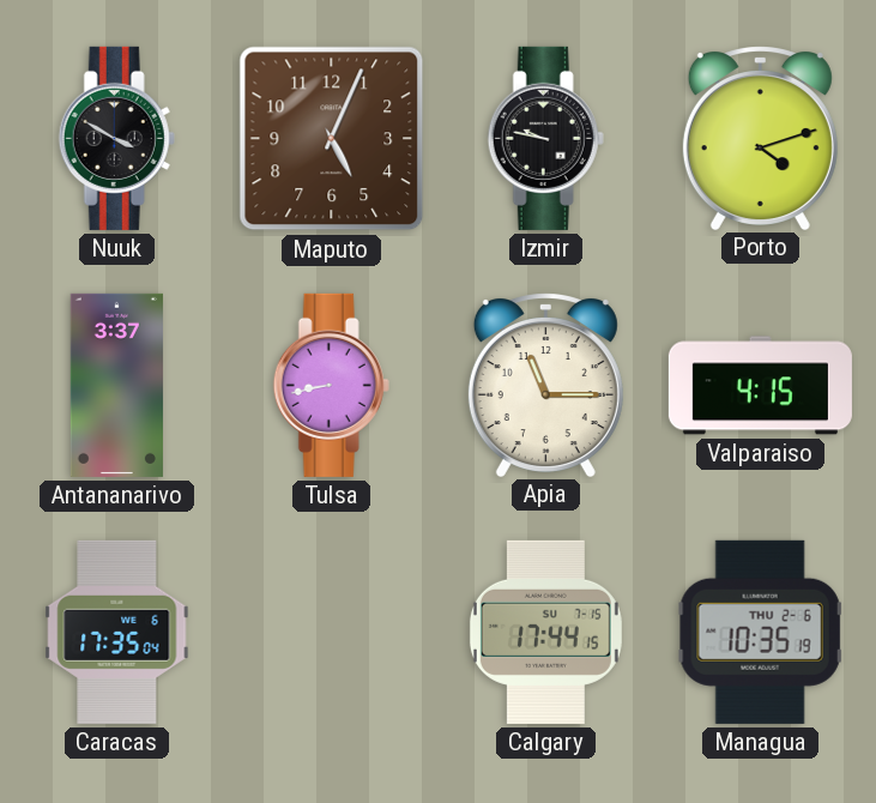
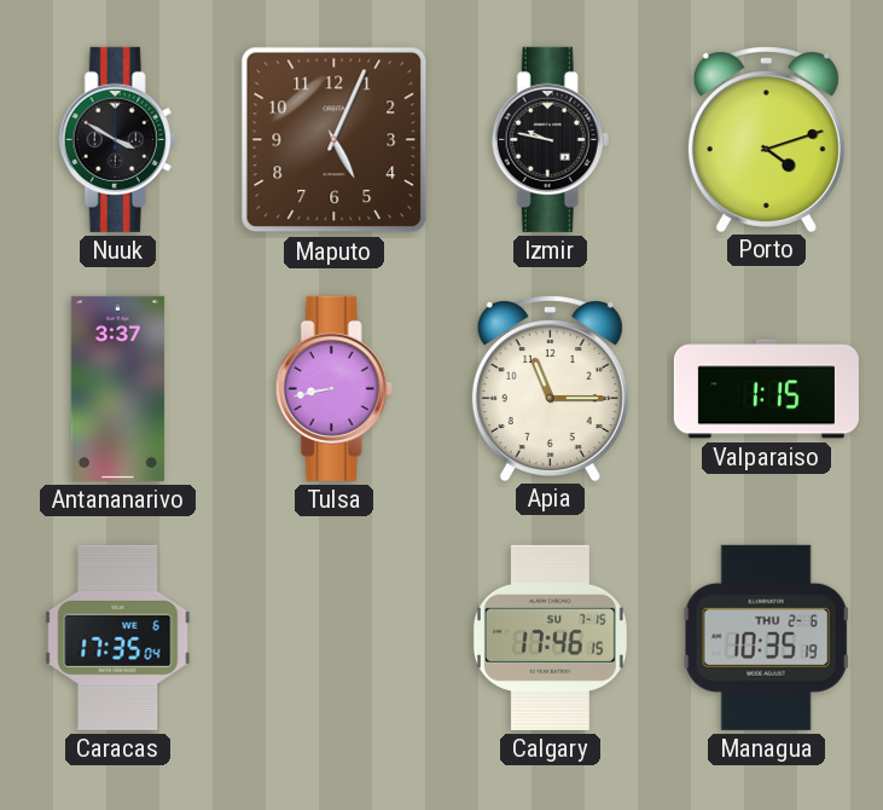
Valparaiso: 4:15 -> 1:15 (766, 389)
Calgary: 17:44 -> 17:46 (550, 637)
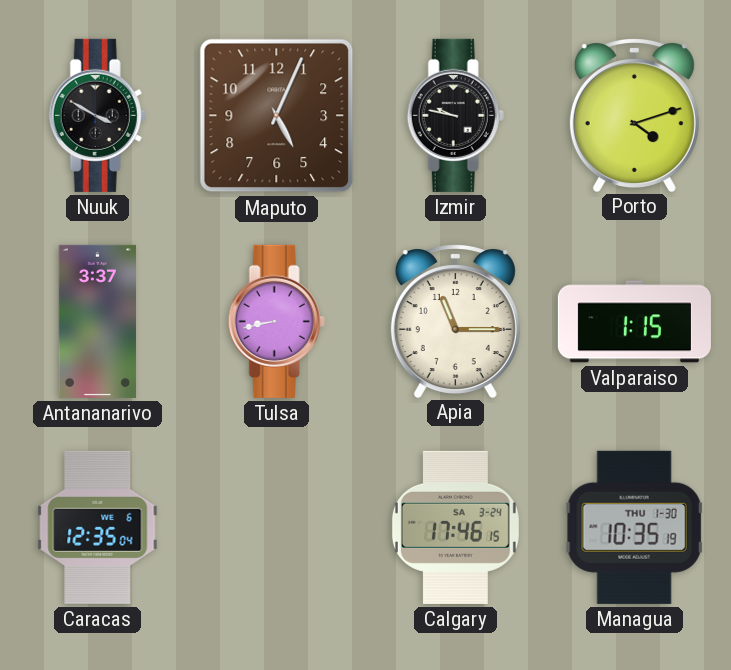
Caracas: 17:35 -> 12:35 (98, 527)
Calgary date: SU 7-15 -> SA 3-24 (455, 527)
Managua date: THU 2-6 -> THU 1-30 (635, 527)
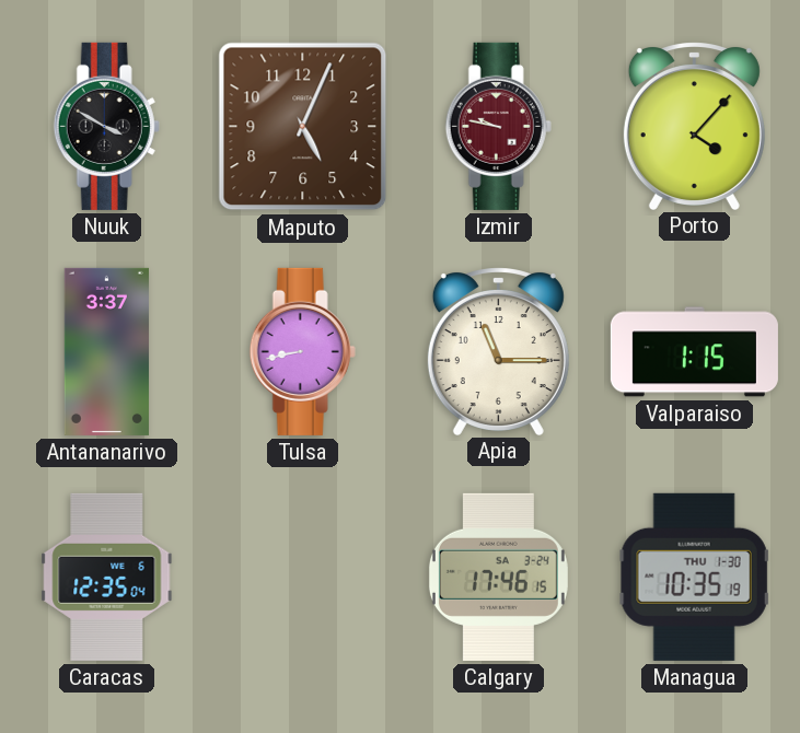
Izmir dial: black -> burgundy (498, 126)
Porto: 4:12 -> 4:07 (694, 126)
